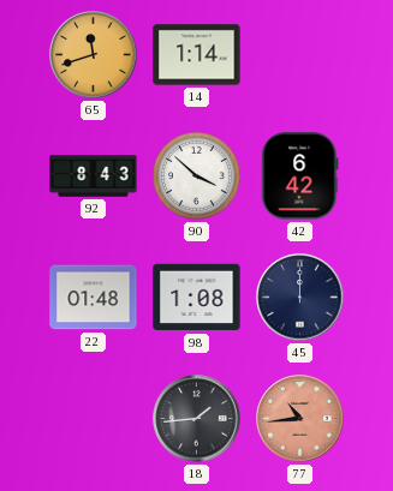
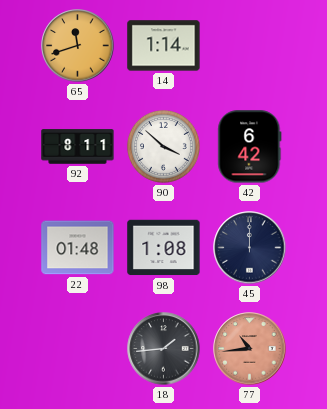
92: 8:43 -> 8:11 (78, 147)
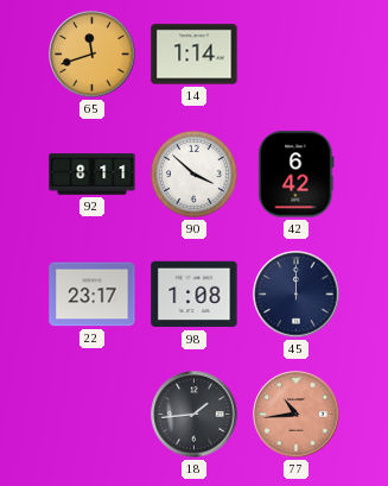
22: 01:48 -> 23:17 (93, 295)
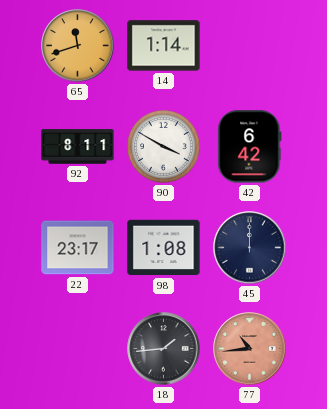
90: 3:52 -> 3:50 (163, 146)
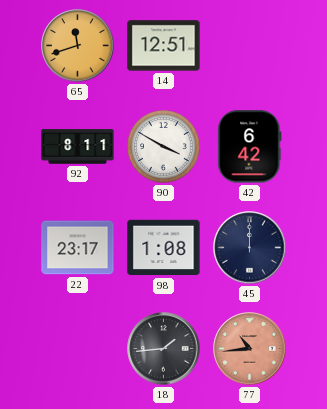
14: 1:14 -> 12:51 (164, 46)
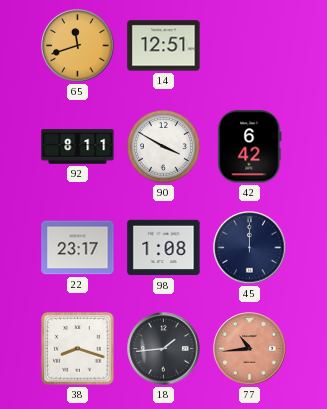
38: none -> 8:18 (78, 349)
